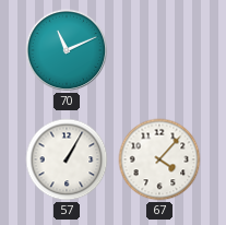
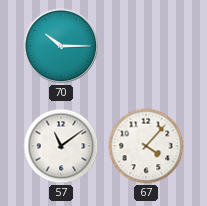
70: 11:11 -> 10:15 (61, 46)
57: 1:05 -> 11:09 (61, 146)
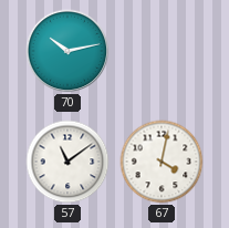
70: 10:15 -> 10:13 (67, 51)
67: 4:07 -> 4:02 (162, 162)
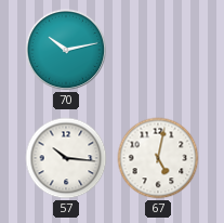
57: 11:09 -> 10:16 (66, 158)
67: 4:02 -> 5:02 (158, 158)
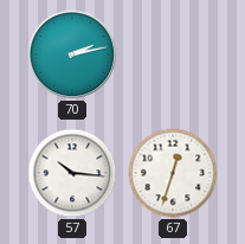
70: 10:13 -> 2:13 (72, 54)
67: 5:02 -> 12:33 (173, 173)
